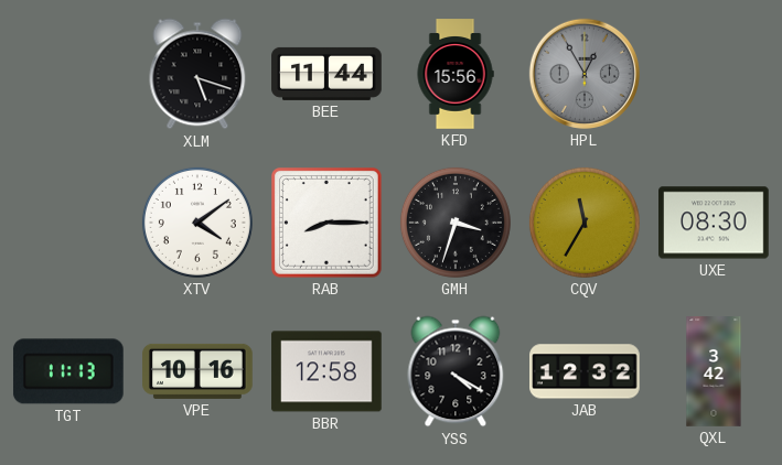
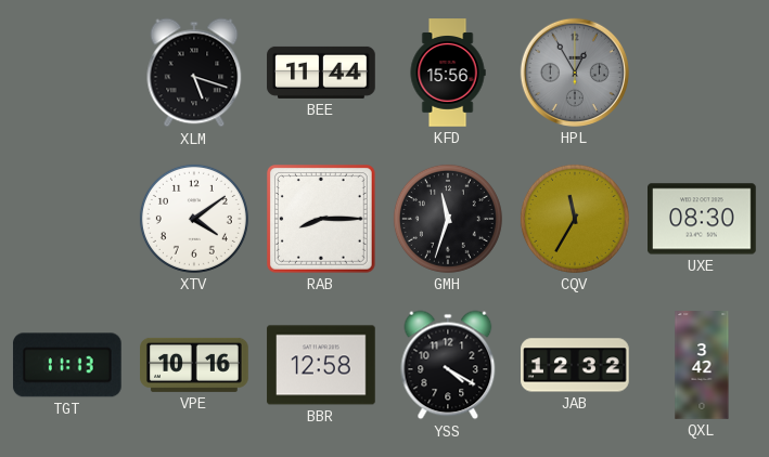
GMH: 3:33 -> 11:33 (448, 219)
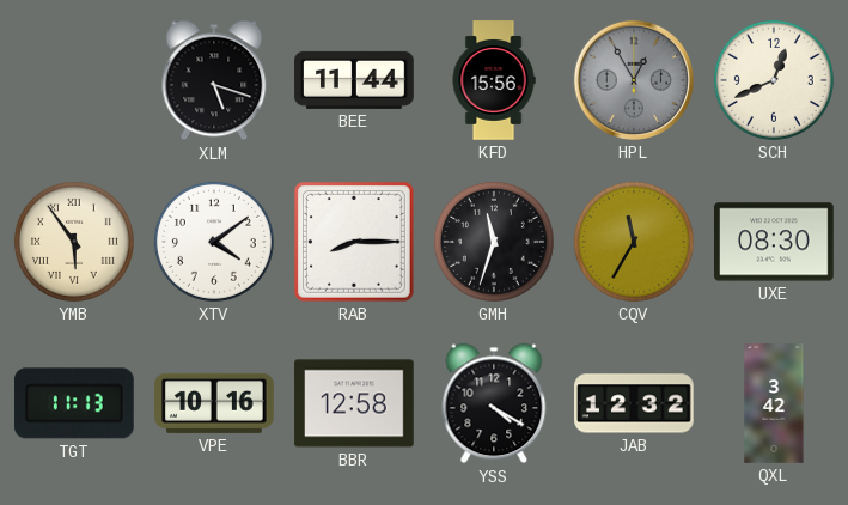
SCH: none -> 12:41 (774, 80)
YMB: none -> 5:54 (74, 242)
